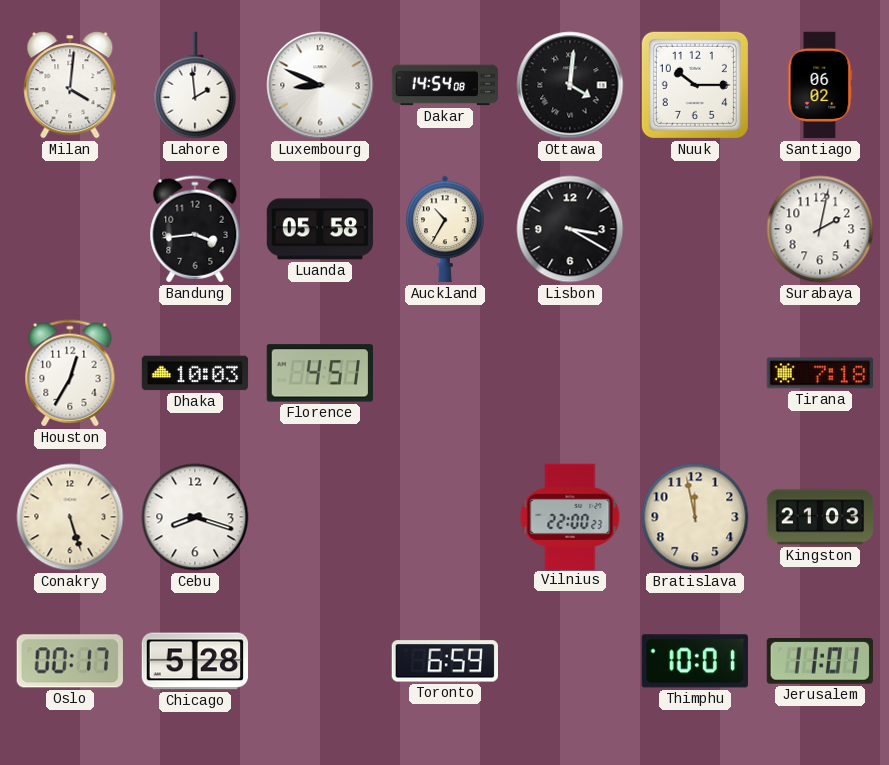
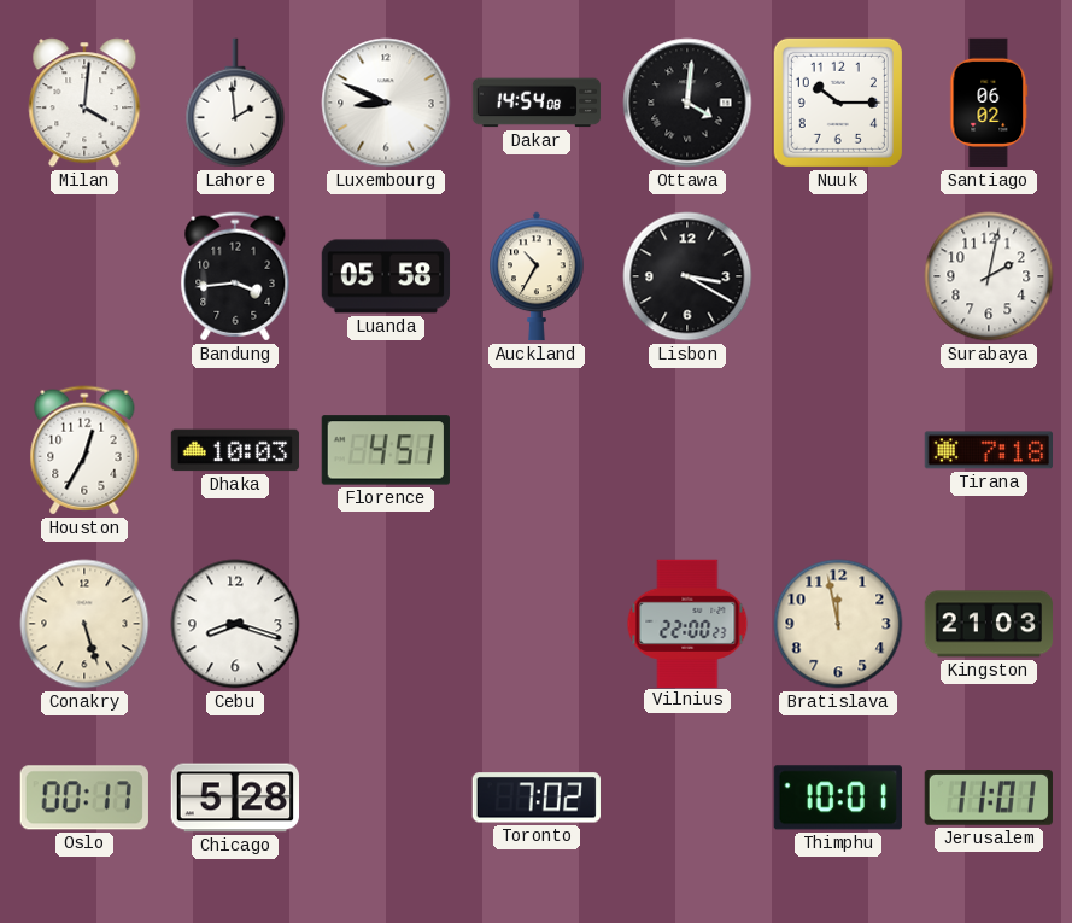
Toronto: 6:59 -> 7:02 (537, 798)
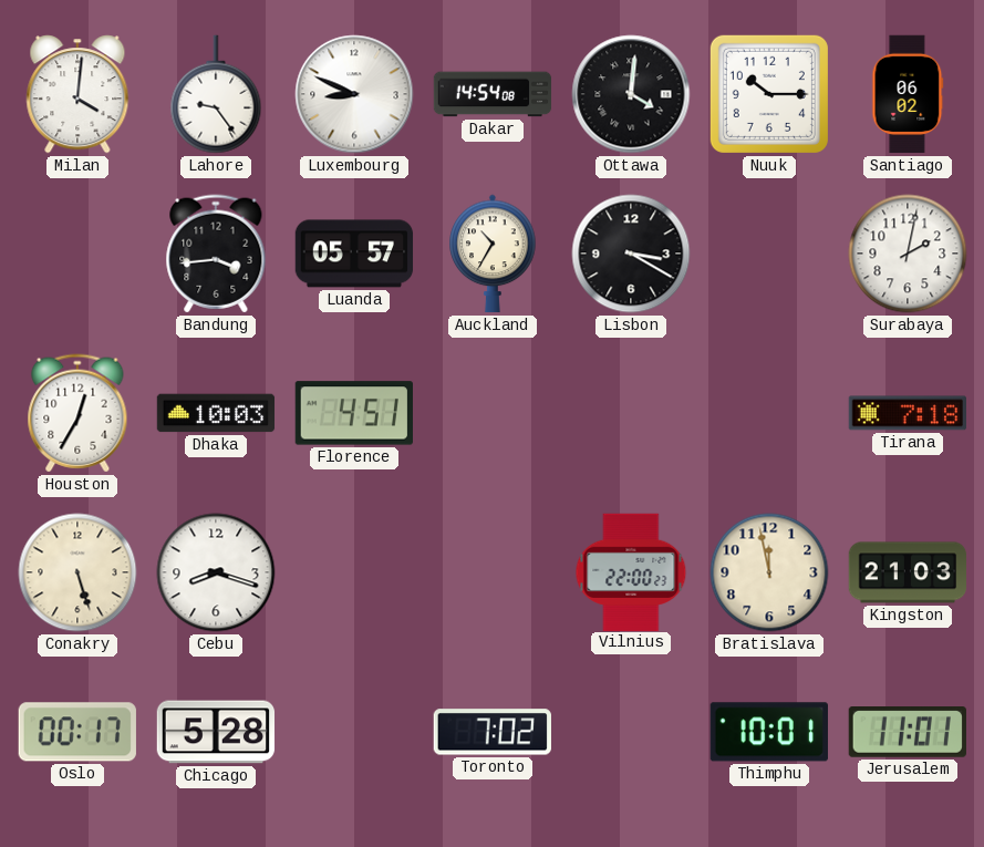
Lahore: 1:59 -> 9:24 (216, 94)
Luanda: 05:58 -> 05:57 (354, 254)
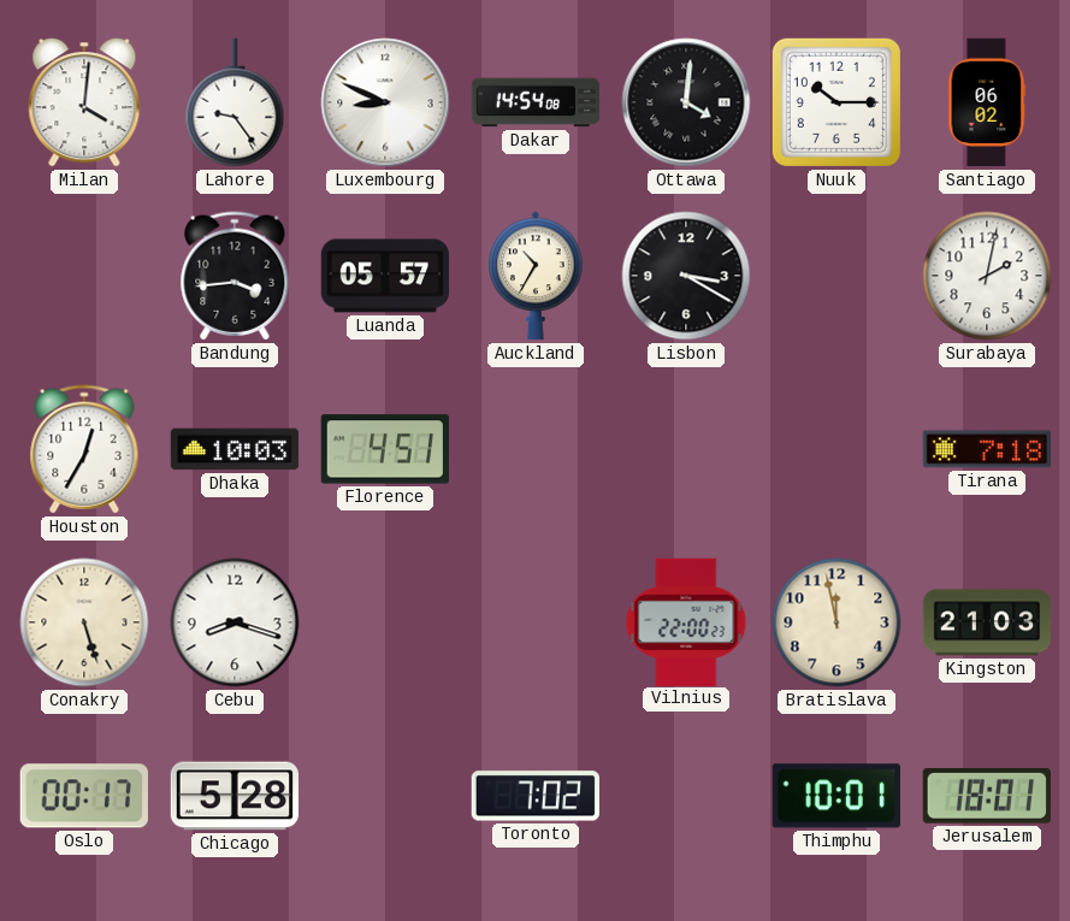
Jerusalem: 11:01 -> 18:01 (986, 797)
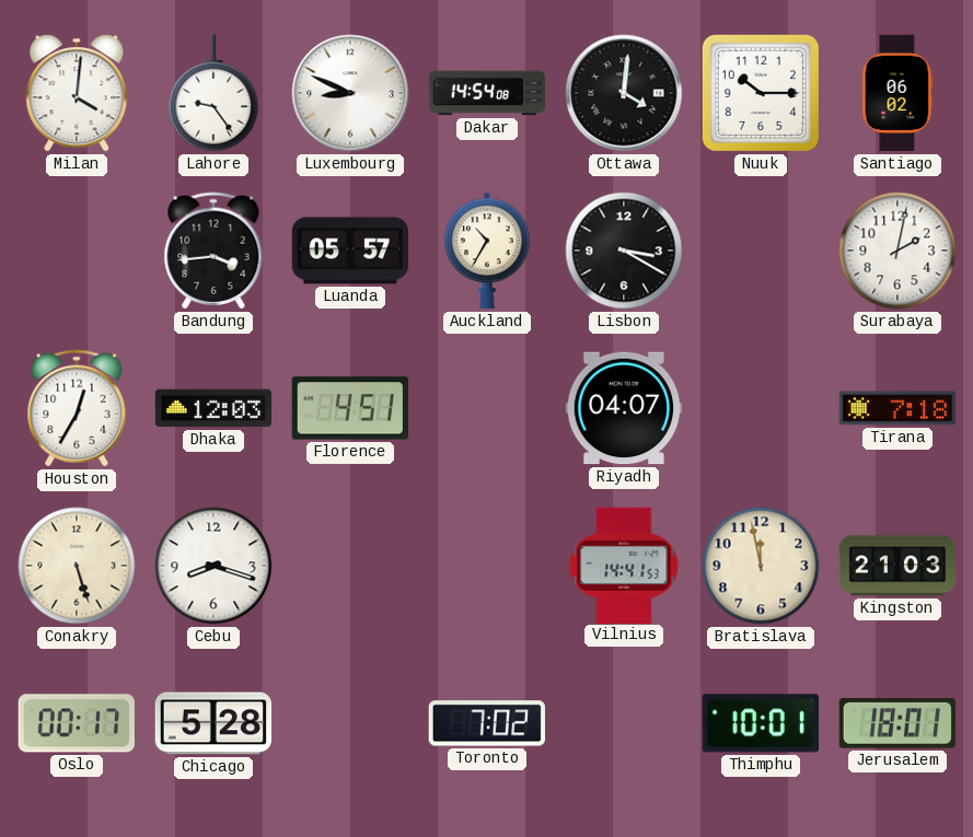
Dhaka: 10:03 -> 12:03 (213, 408)
Riyadh: none -> 04:07 (623, 408)
Vilnius: 22:00 -> 14:41 (624, 565)
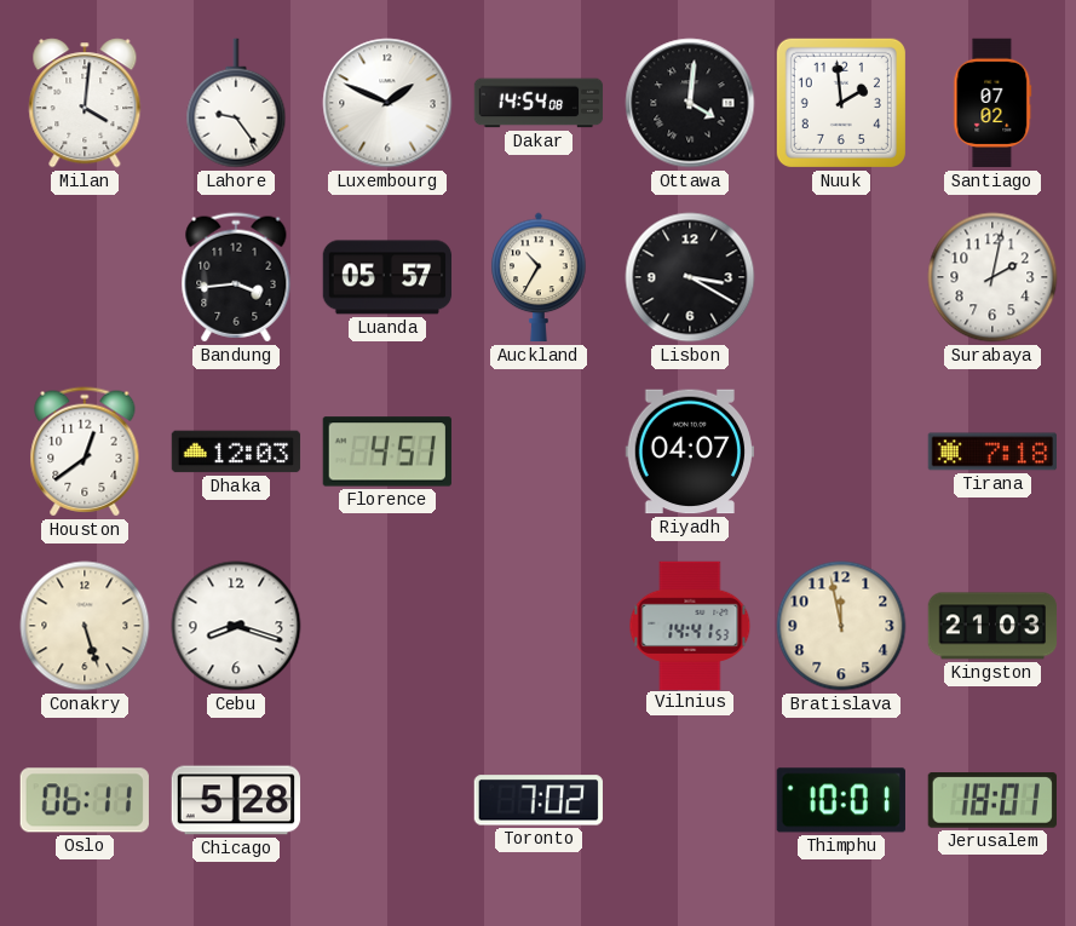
Luxembourg: 8:49 -> 1:49 (387, 103)
Nuuk: 10:15 -> 1:59 (841, 103)
Santiago: 06:02 -> 07:02 (992, 103)
Houston: 12:35 -> 12:39 (85, 452)
Oslo: 00:17 -> 06:11 (85, 800)
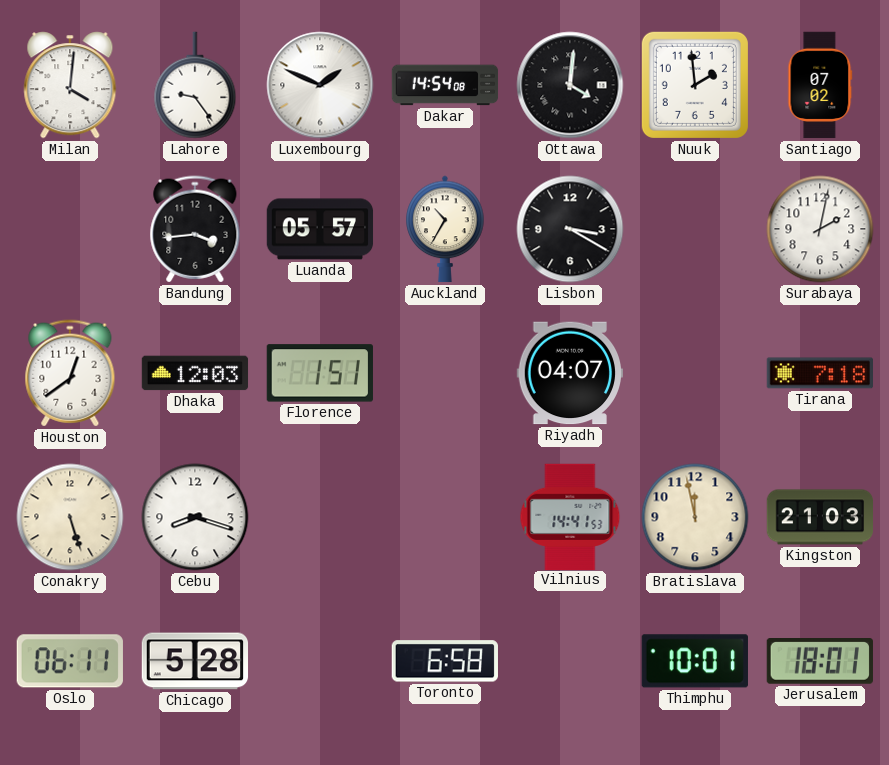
Florence: 4:51 -> 1:51 (320, 373)
Toronto: 7:02 -> 6:58 (445, 661)
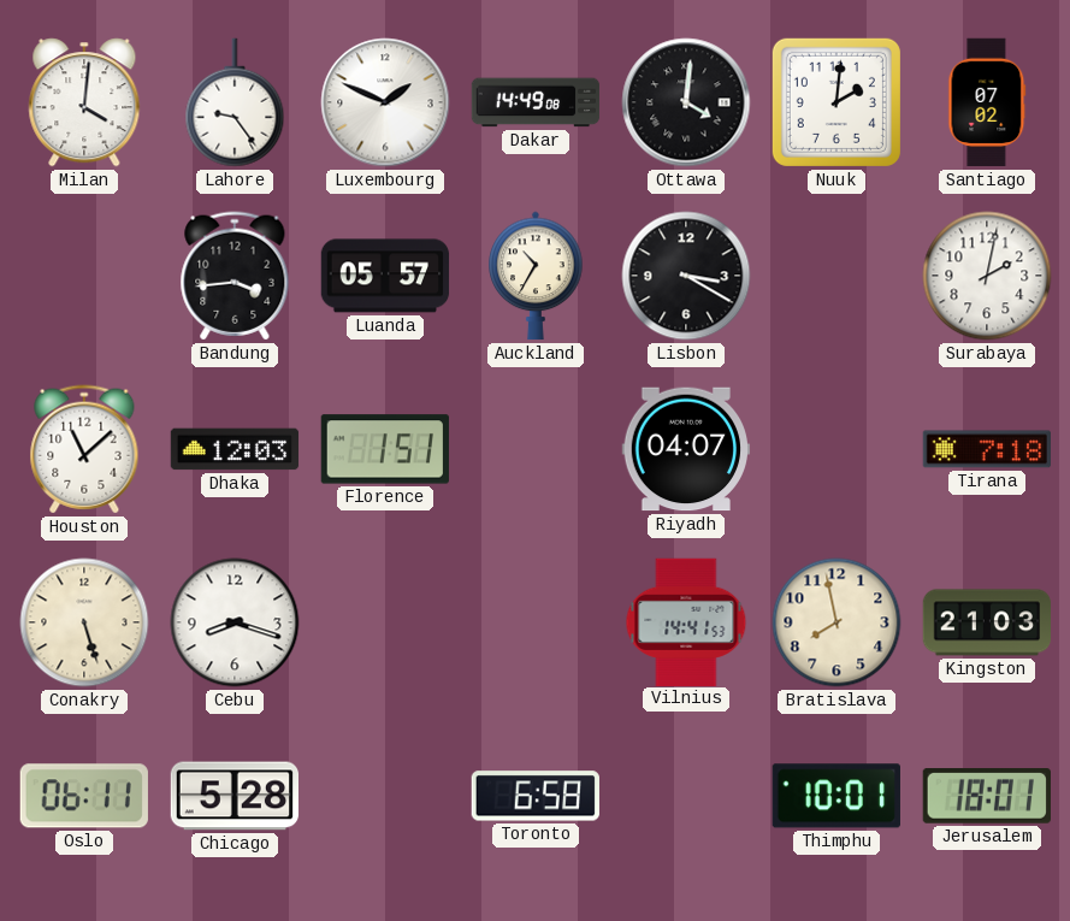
Dakar: 14:54 -> 14:49 (536, 102)
Nuuk: 1:59 -> 2:01 (837, 102)
Houston: 12:39 -> 11:08 (84, 449)
Bratislava: 11:58 -> 7:58 (837, 622)
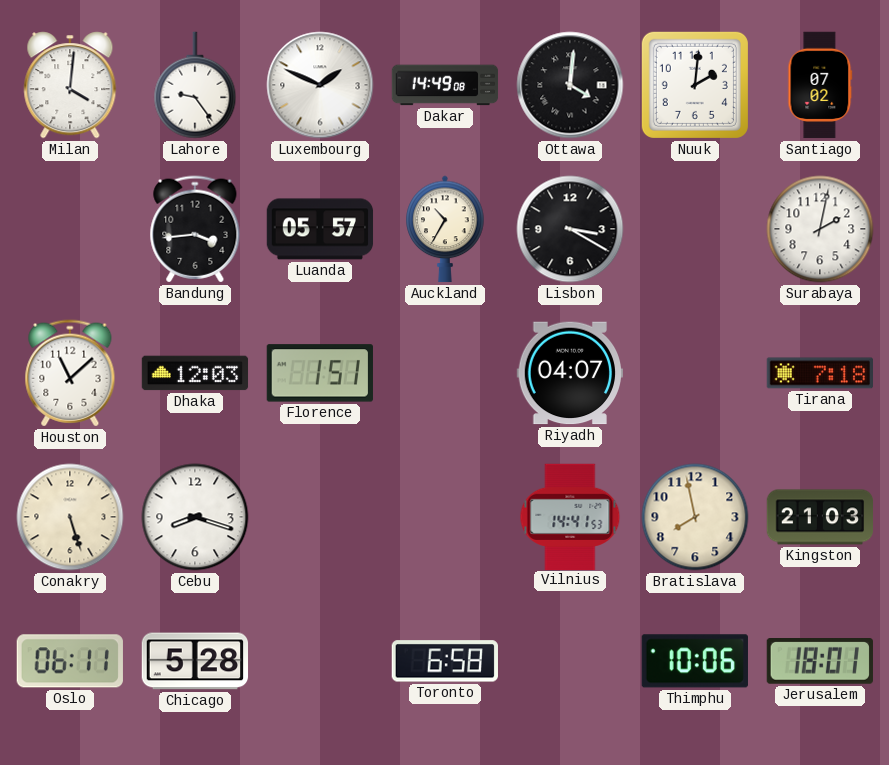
Thimphu: 10:01 -> 10:06 (695, 661)
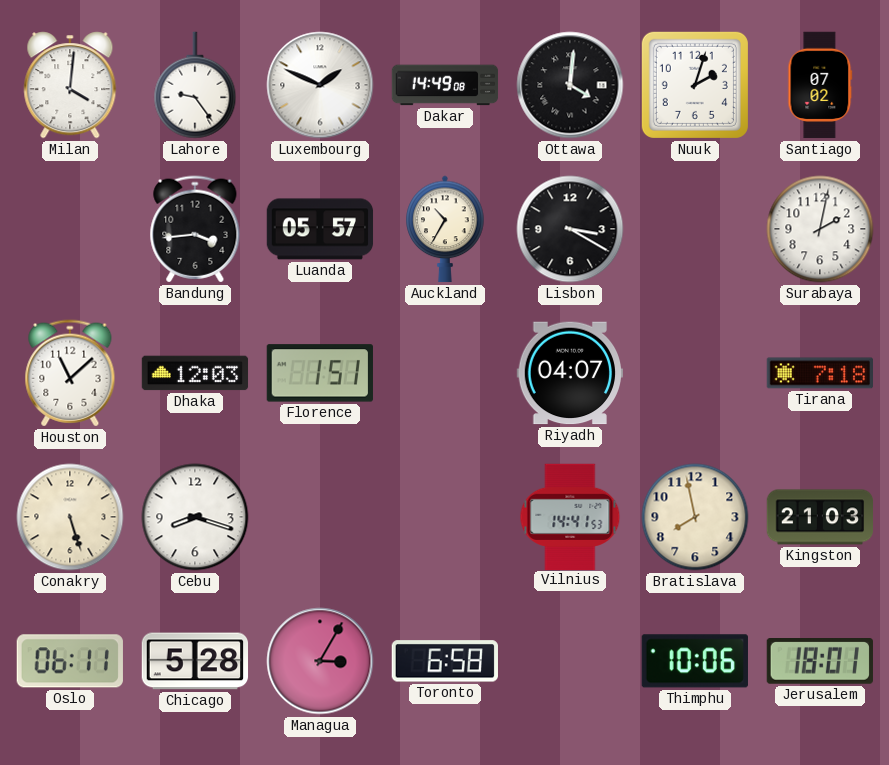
Nuuk: 2:01 -> 2:03 (695, 85)
Managua: none -> 3:05 (320, 661)
